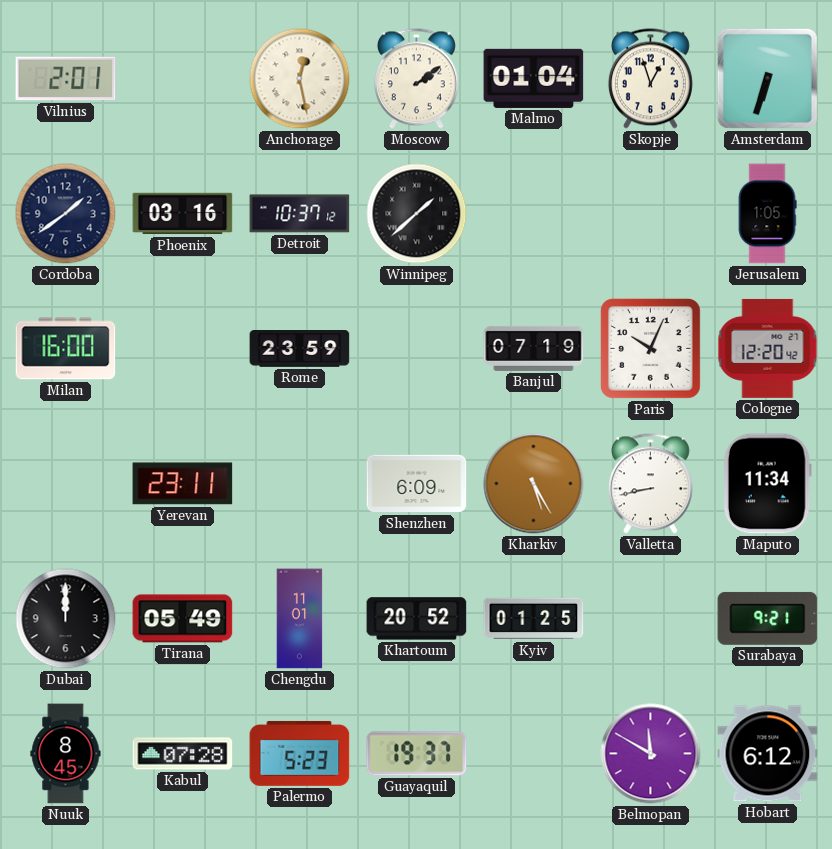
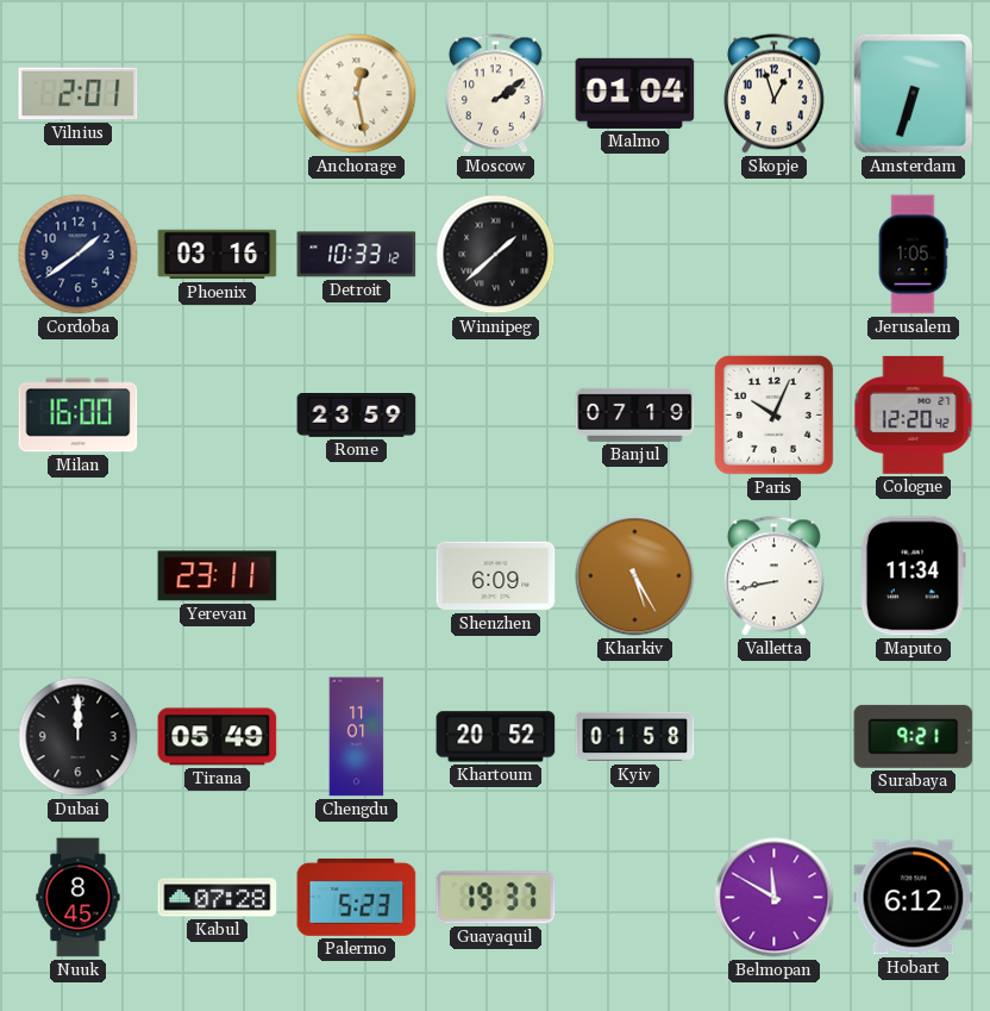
Detroit: 10:37 -> 10:33 (357, 255)
Kyiv: 01:25 -> 01:58 (635, 737)
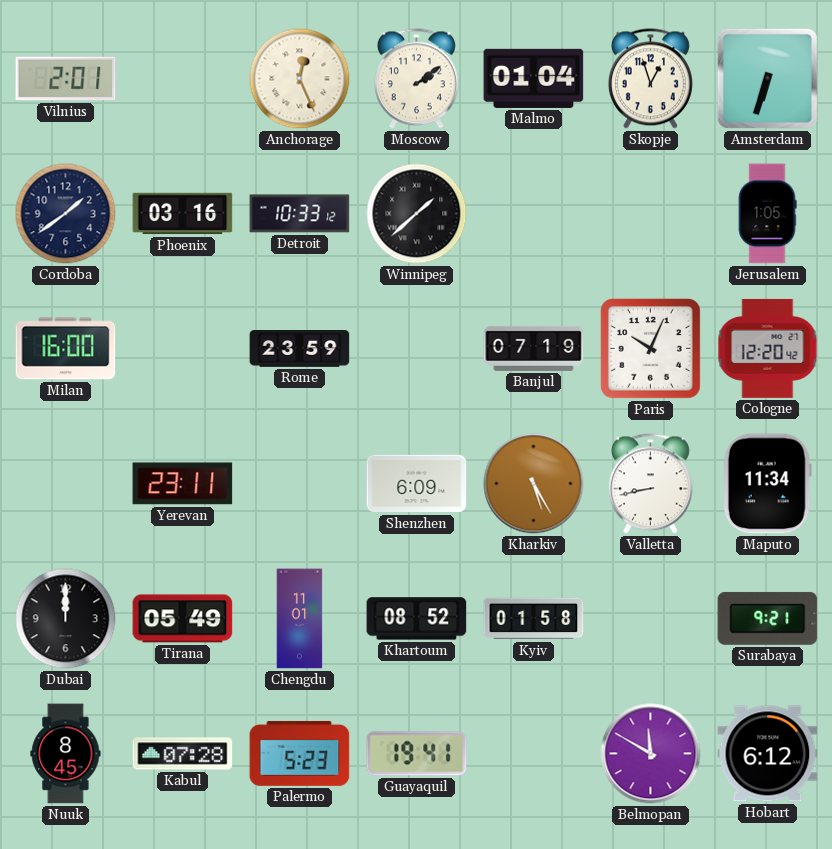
Anchorage: 12:28 -> 12:26 (300, 79)
Khartoum: 20:52 -> 08:52 (417, 619)
Guayaquil: 19:37 -> 19:41 (417, 754)
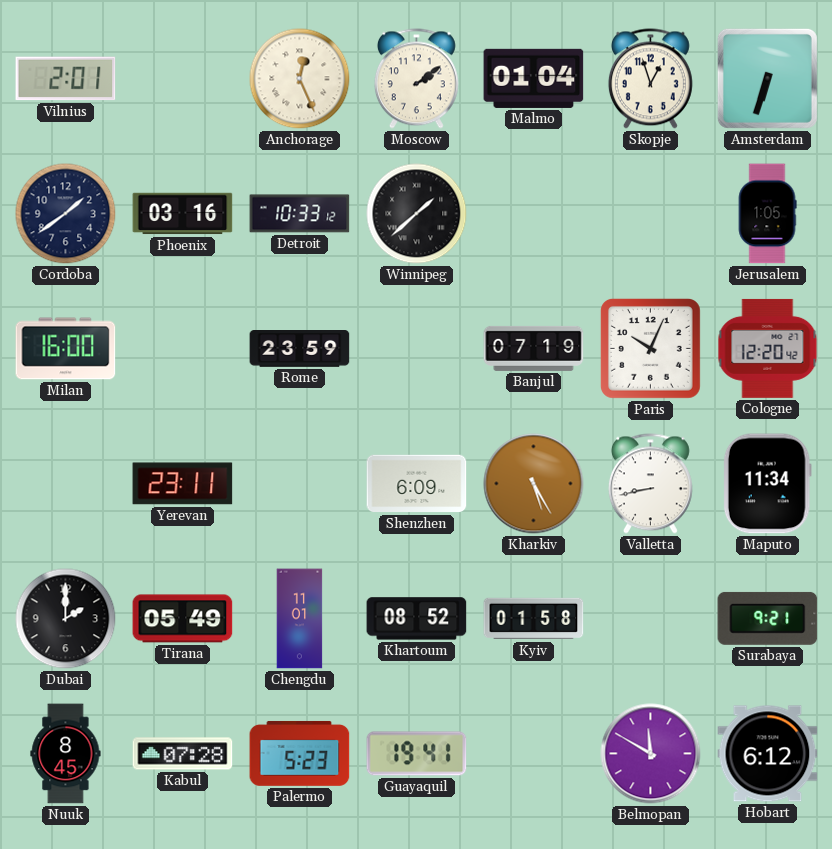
Dubai: 12:00 -> 2:00 (66, 619)
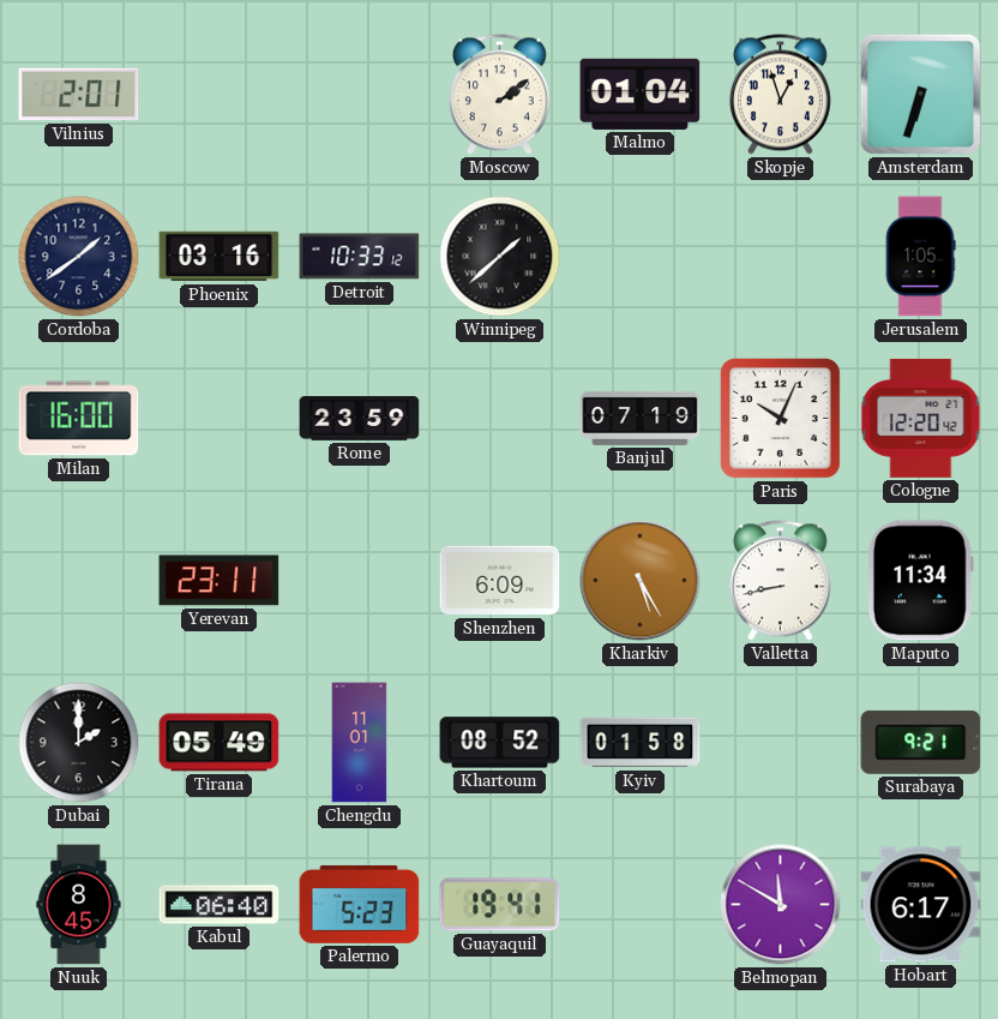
Anchorage: 12:26 -> none (300, 79)
Kabul: 07:28 -> 06:40 (220, 905)
Hobart: 6:12 -> 6:17 (921, 905)
